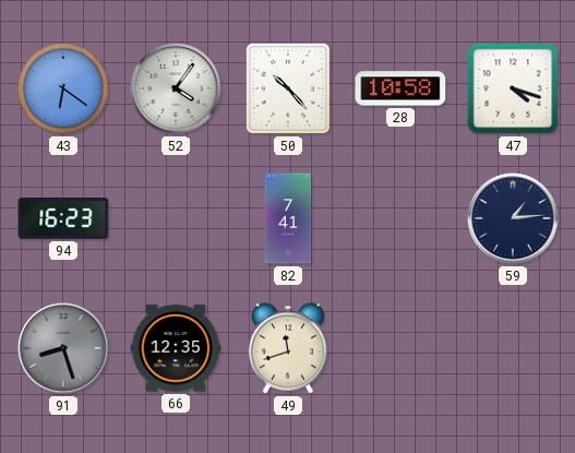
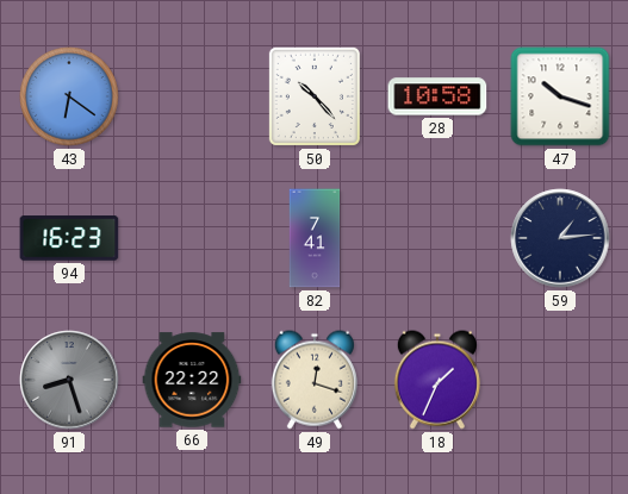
52: 4:06 -> none (176, 88)
47: 4:18 -> 10:18 (560, 96)
66: 12:35 -> 22:22 (192, 380)
49: 11:42 -> 12:18 (315, 380)
18: none -> 1:34 (437, 380)
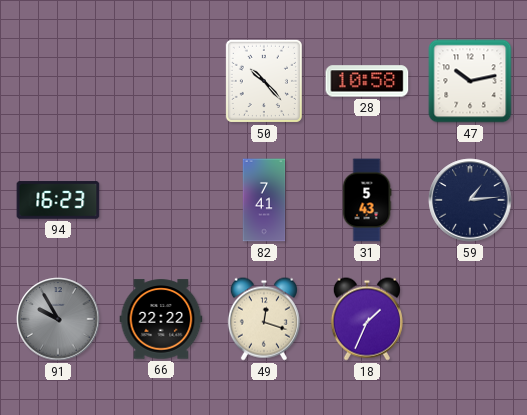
43: 6:21 -> none (69, 96)
47: 10:18 -> 10:13 (470, 81)
31: none -> 5:43 (367, 200)
91: 8:27 -> 9:55 (58, 319)
